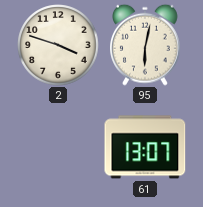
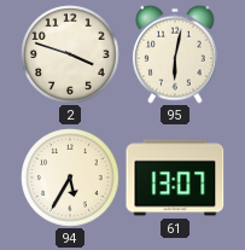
94: none -> 5:35 (70, 178)
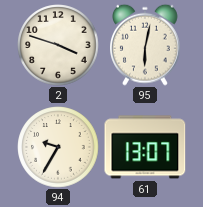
94: 5:35 -> 9:35 (58, 147)
